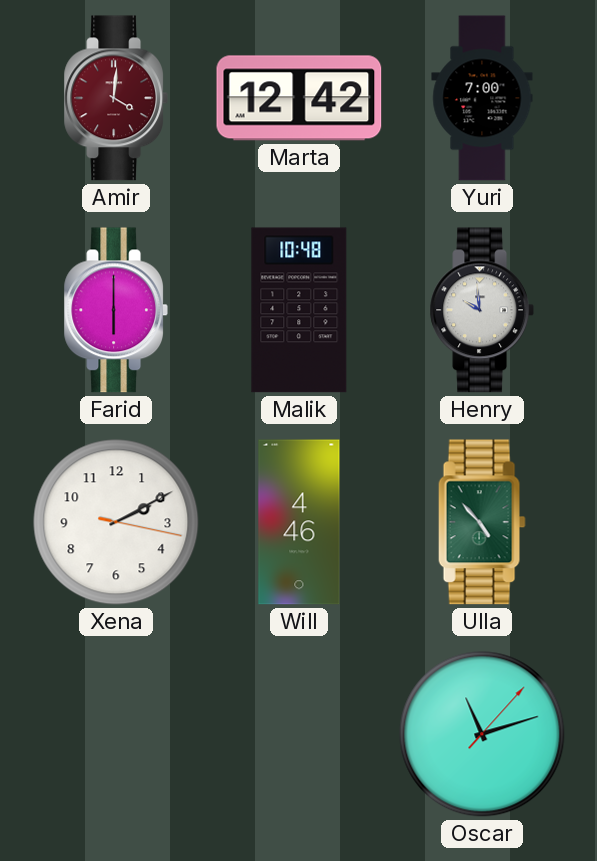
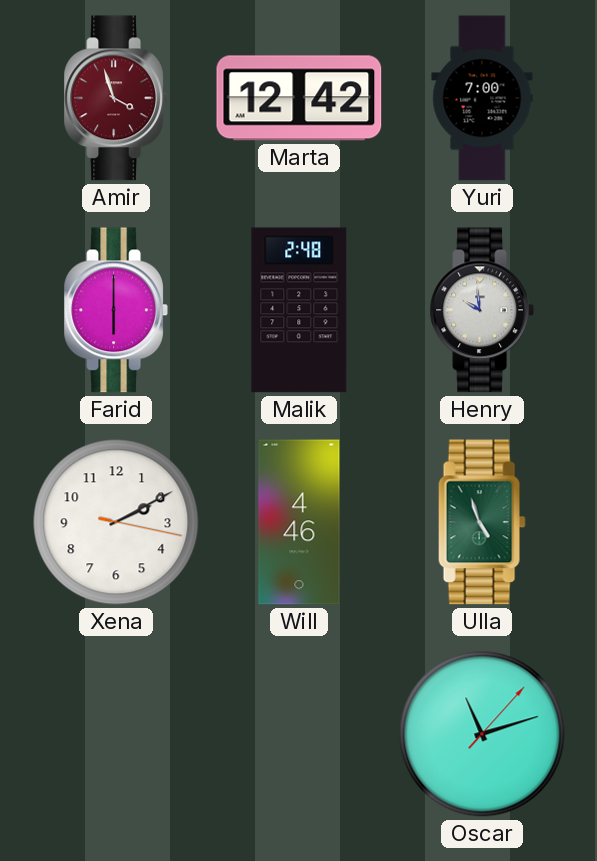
Amir: 4:01 -> 3:57 (115, 98)
Malik: 10:48 -> 2:48 (299, 310)
Ulla: 4:53 -> 4:57 (482, 522)
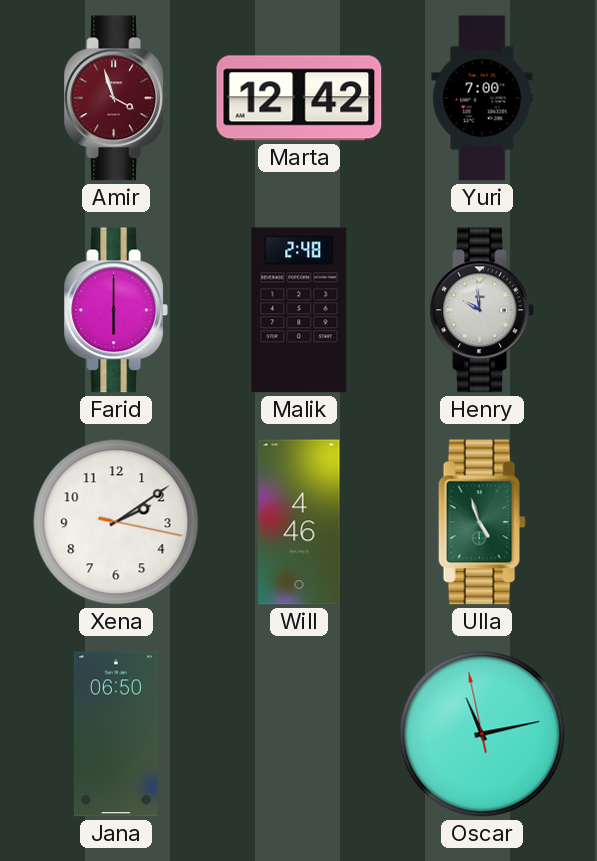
Xena: 2:10 -> 2:09 (116, 522)
Jana: none -> 06:50 (116, 734)
Oscar: 11:12:07 -> 11:12:58 (482, 734)
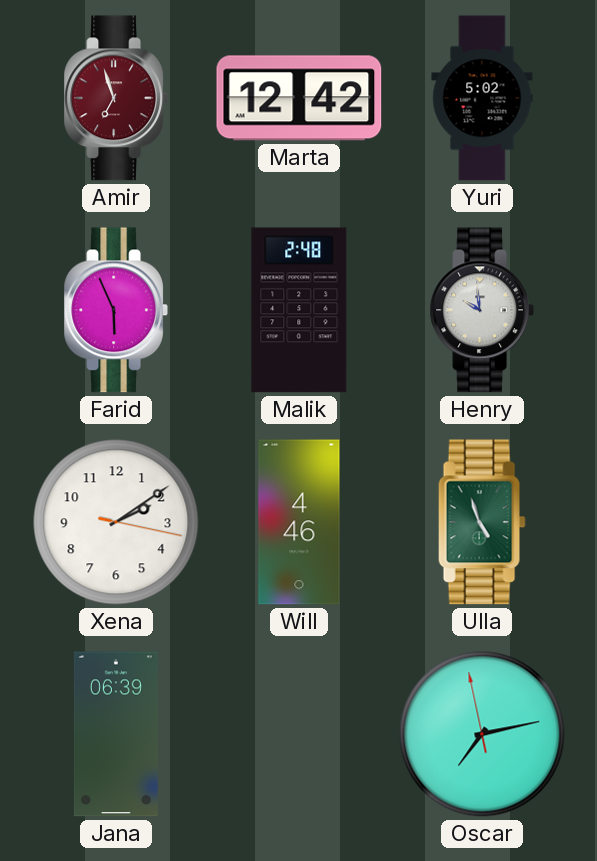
Amir: 3:57 -> 6:57 (115, 98)
Yuri: 7:00 -> 5:02 (482, 98)
Farid: 6:00 -> 5:56 (115, 310)
Jana: 06:50 -> 06:39 (116, 734)
Oscar: 11:12 -> 7:12 (482, 734)
